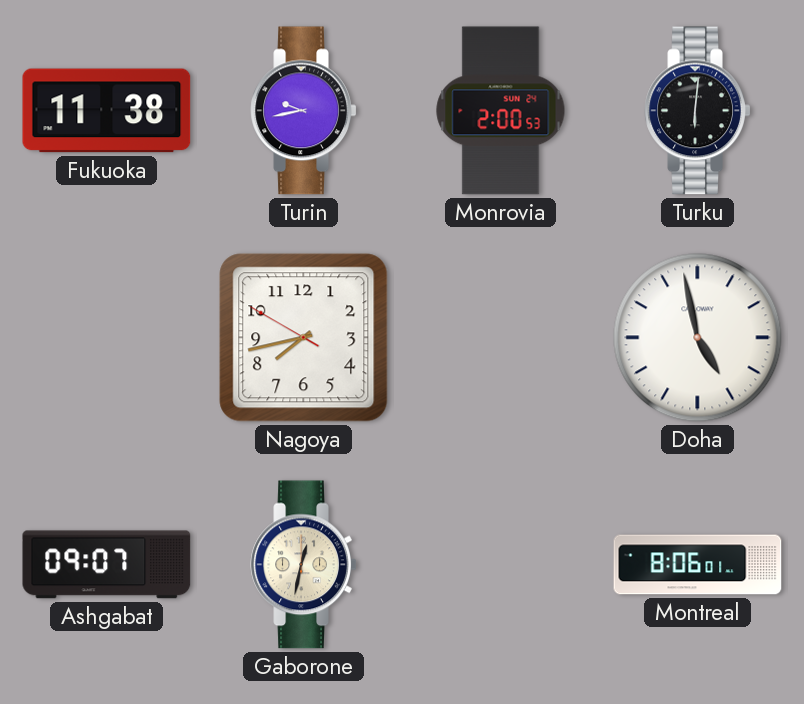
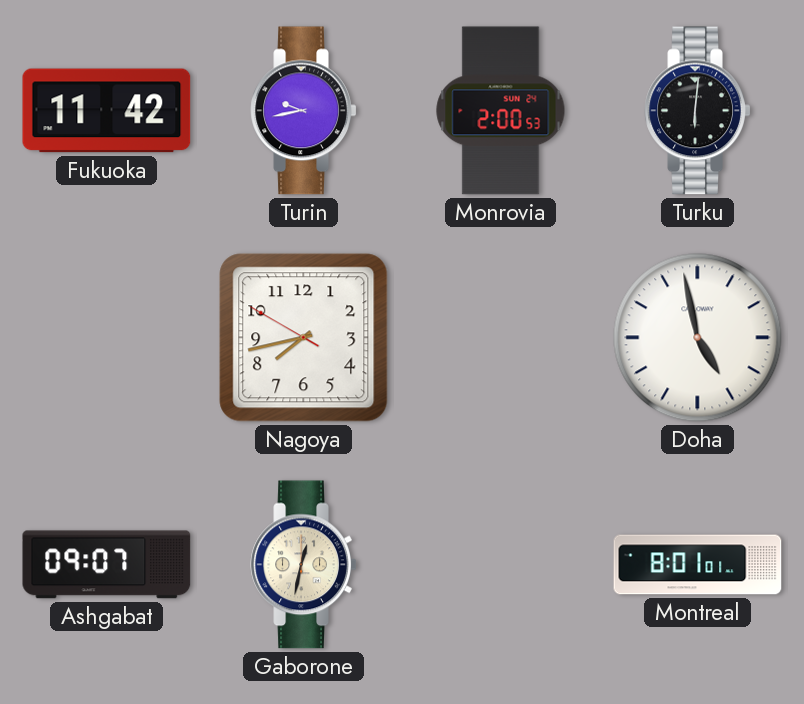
Fukuoka: 11:38 -> 11:42 (107, 111)
Montreal: 8:06 -> 8:01 (698, 565)
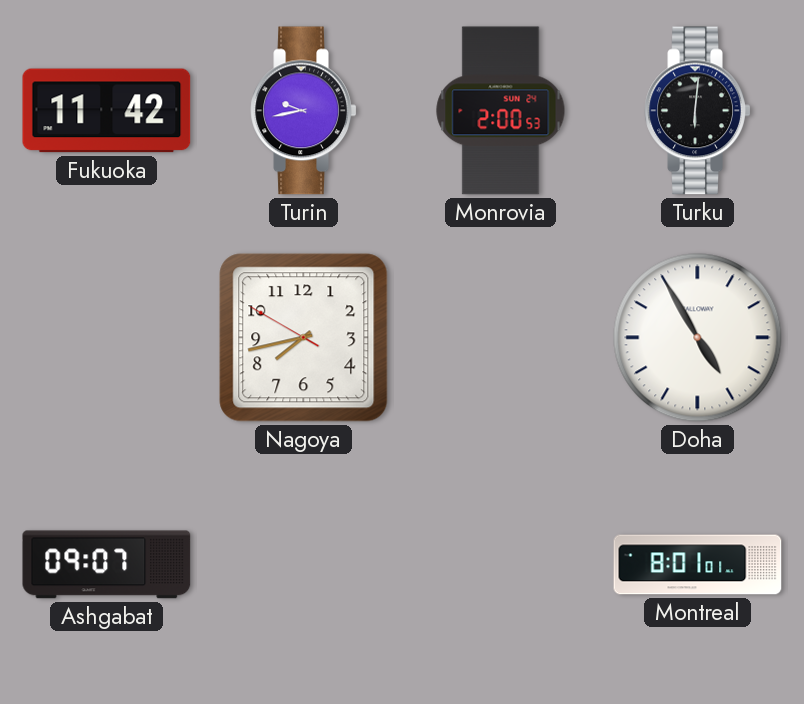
Doha: 4:58 -> 4:55 (698, 338)
Gaborone: 12:32 -> none (304, 565)
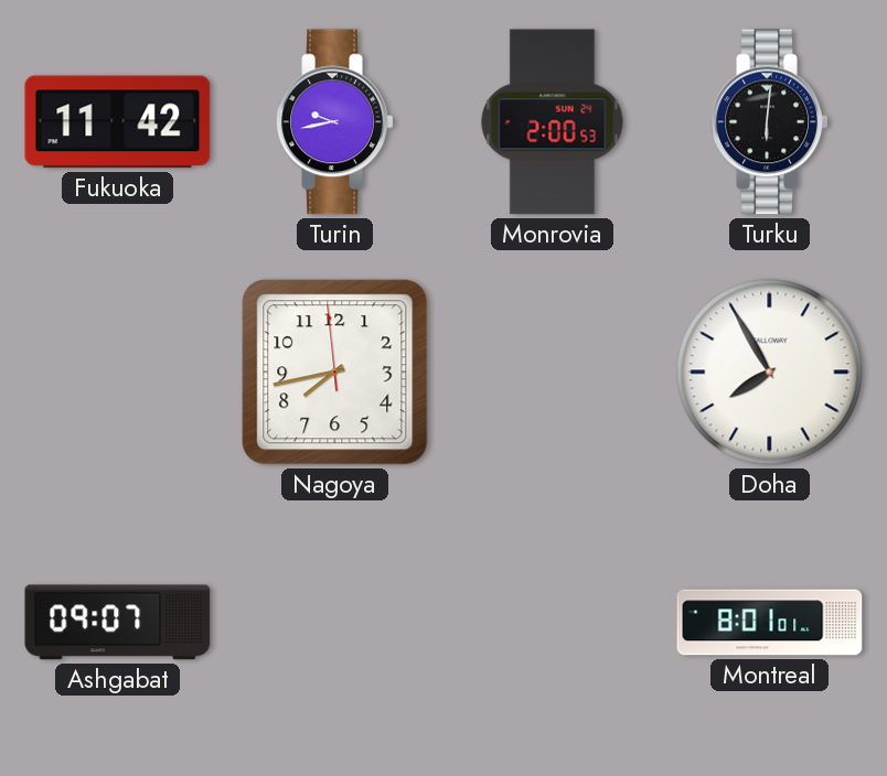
Nagoya: 7:42:50 -> 7:42:59 (335, 373)
Doha: 4:55 -> 7:55 (770, 373)
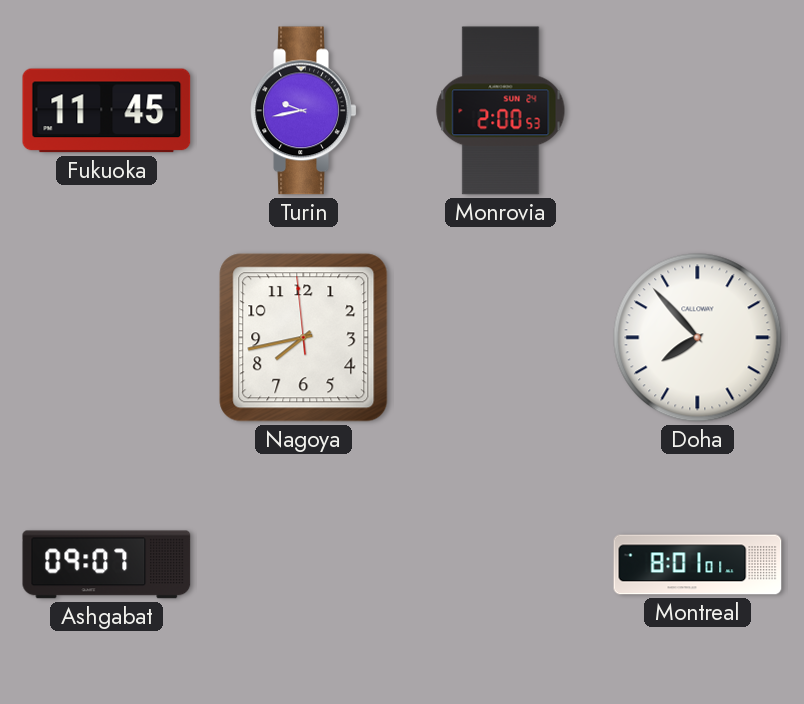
Fukuoka: 11:42 -> 11:45 (107, 111)
Turku: 6:01 -> none (770, 122)
Doha: 7:55 -> 7:53 (698, 338)
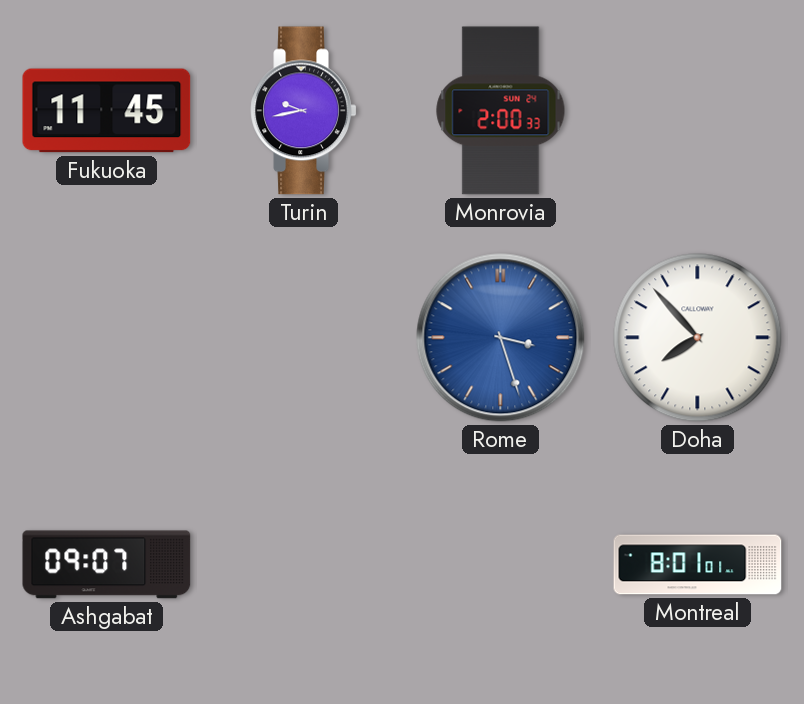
Monrovia: 2:00:53 -> 2:00:33 (501, 111)
Nagoya: 7:42 -> none (304, 338)
Rome: none -> 3:27 (501, 338)
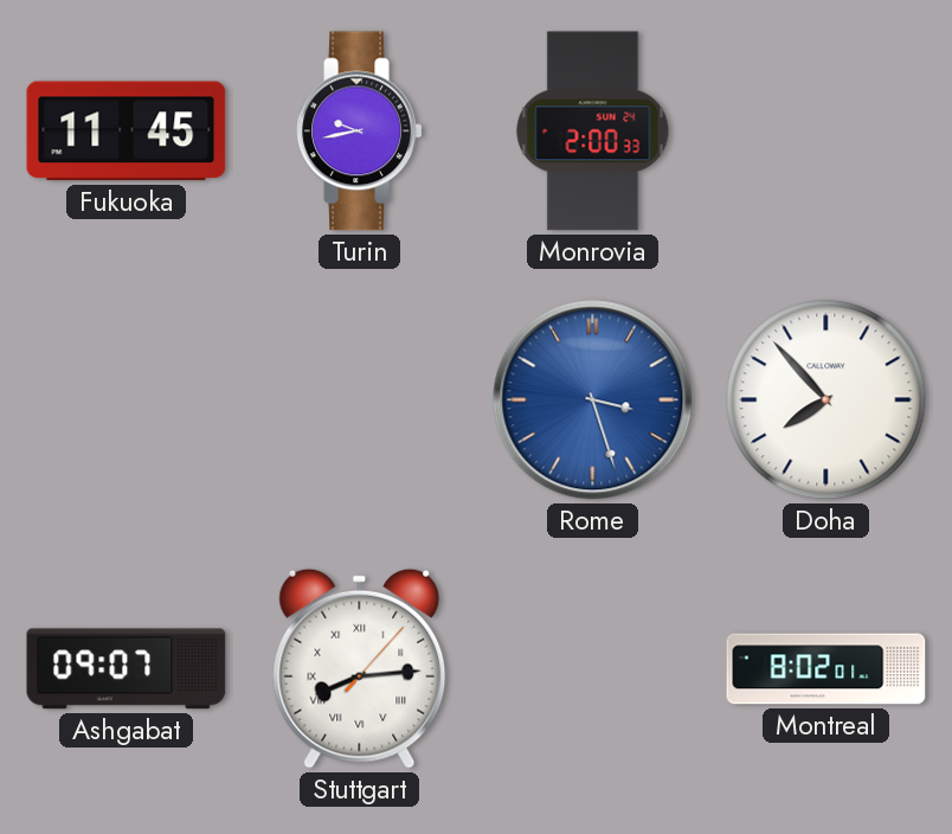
Stuttgart: none -> 8:14 (360, 668)
Montreal: 8:01 -> 8:02 (826, 669)
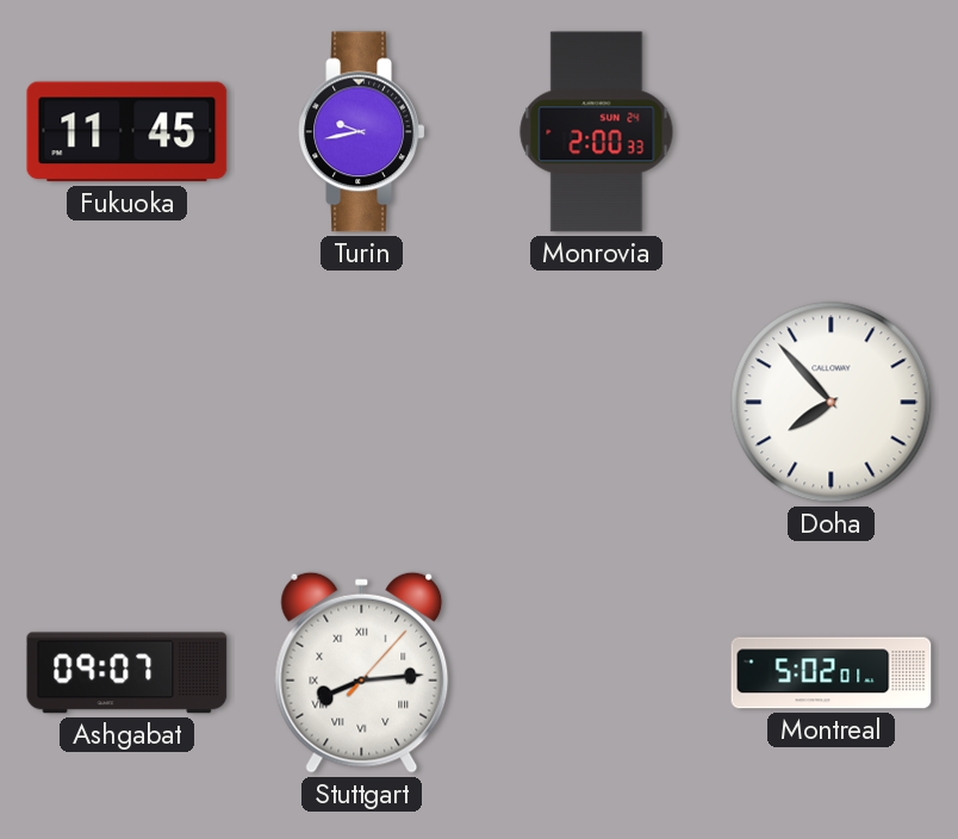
Rome: 3:27 -> none (593, 400)
Montreal: 8:02 -> 5:02 (832, 673)
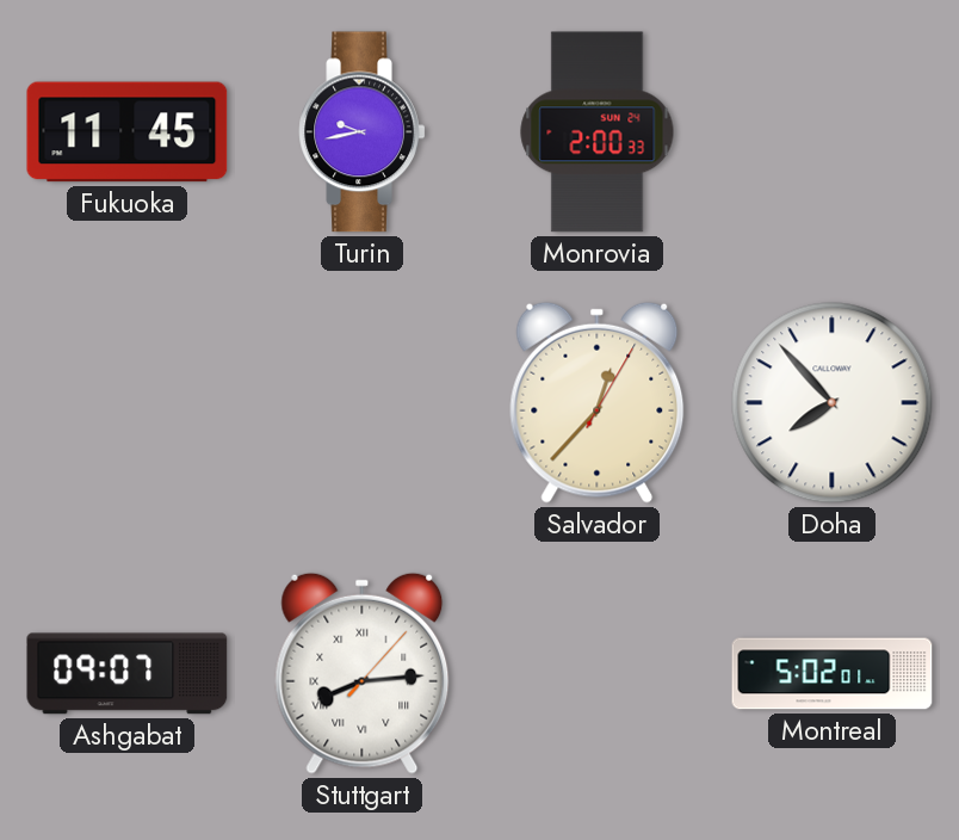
Salvador: none -> 12:37 (598, 402)
